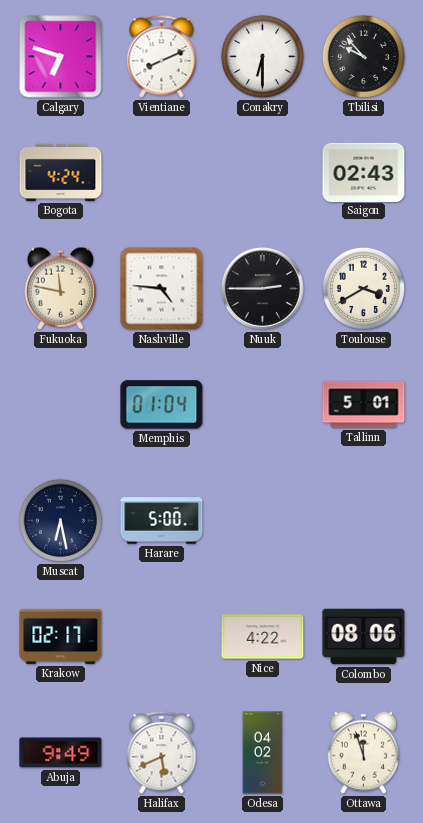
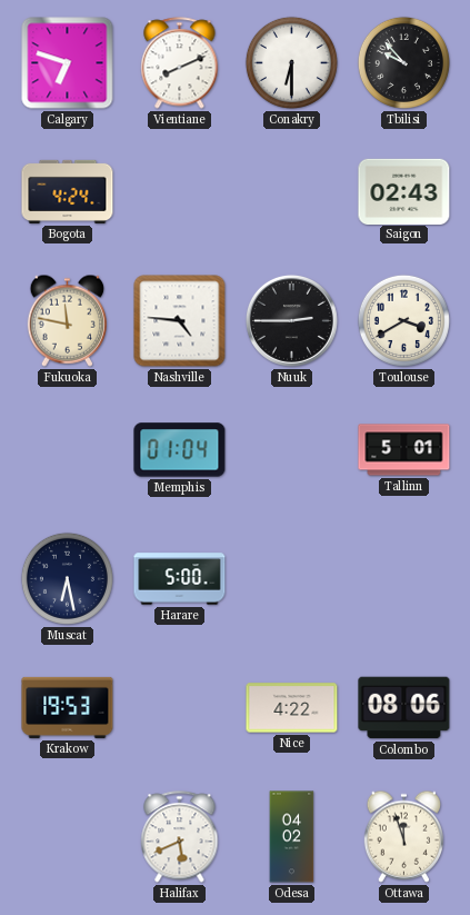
Krakow: 02:17 -> 19:53 (68, 707)
Abuja: 9:49 -> none (61, 753)
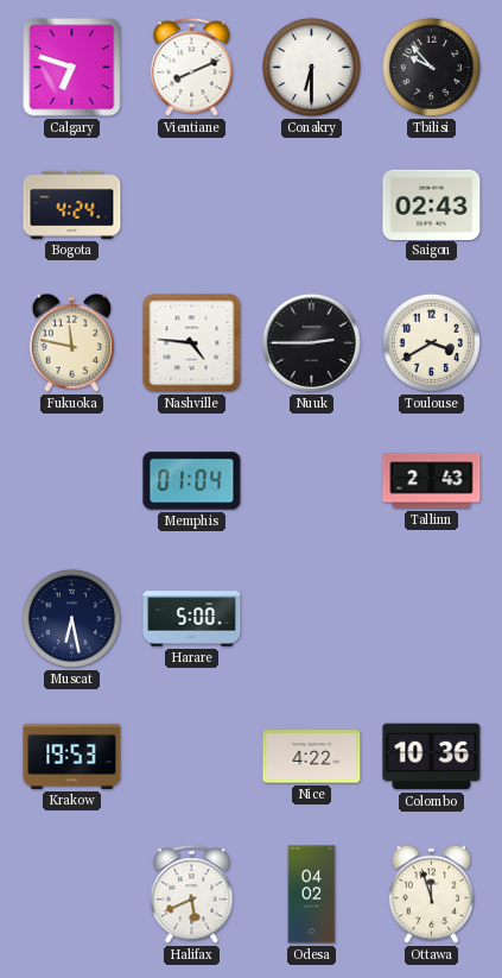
Tallinn: 5:01 -> 2:43 (432, 481)
Colombo: 08:06 -> 10:36 (432, 757)
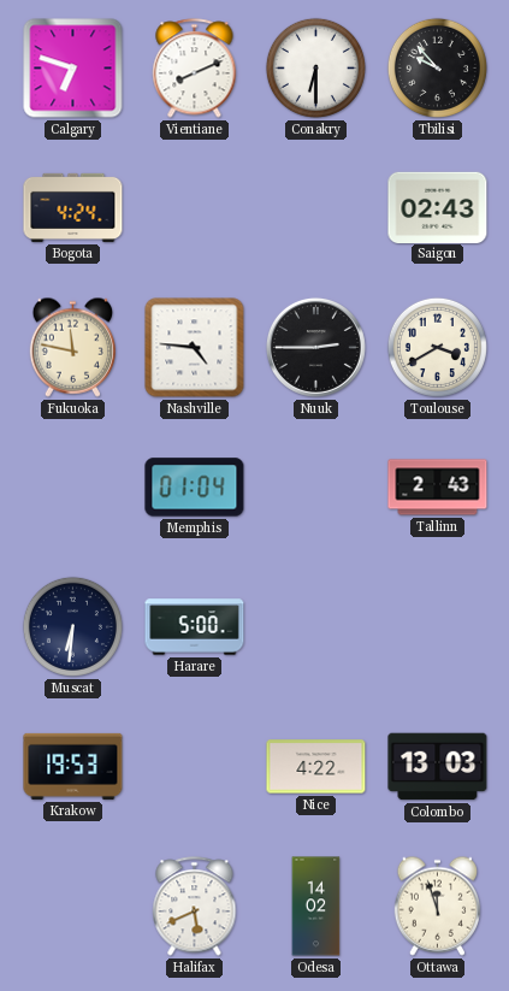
Muscat: 6:28 -> 6:31 (72, 626)
Colombo: 10:36 -> 13:03 (438, 767)
Odesa: 04:02 -> 14:02 (316, 907)
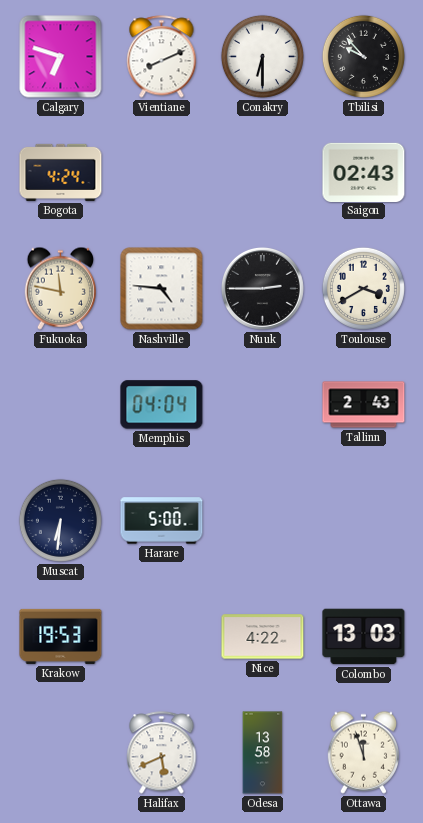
Memphis: 01:04 -> 04:04 (162, 405)
Odesa: 14:02 -> 13:58 (263, 753)
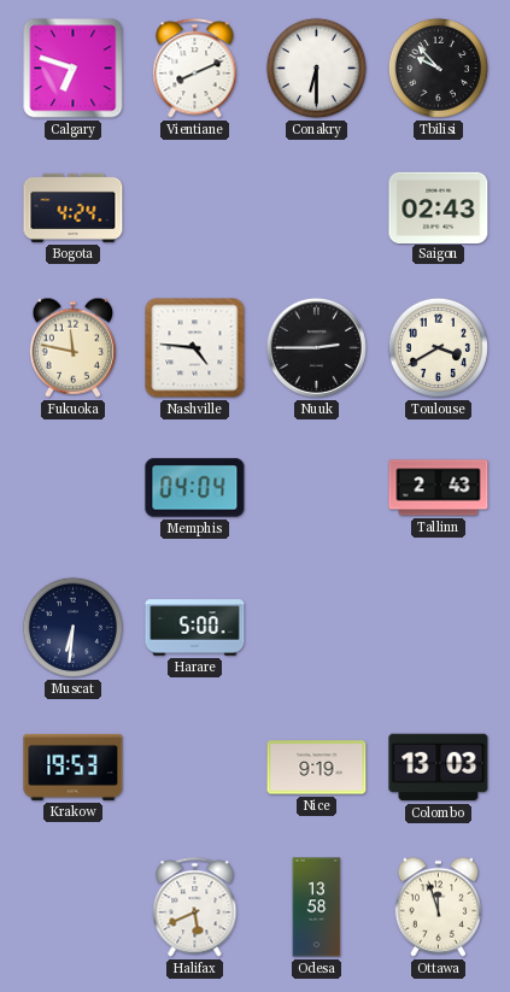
Nice: 4:22 -> 9:19 (317, 768)
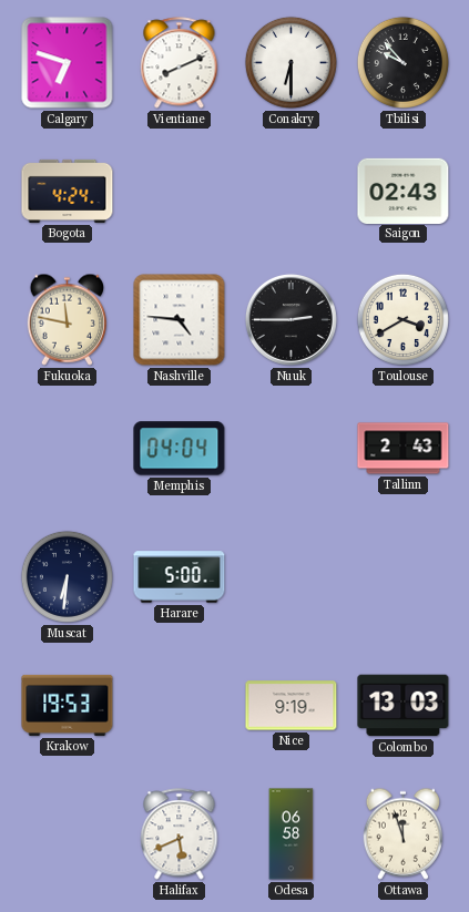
Odesa: 13:58 -> 06:58 (292, 834)
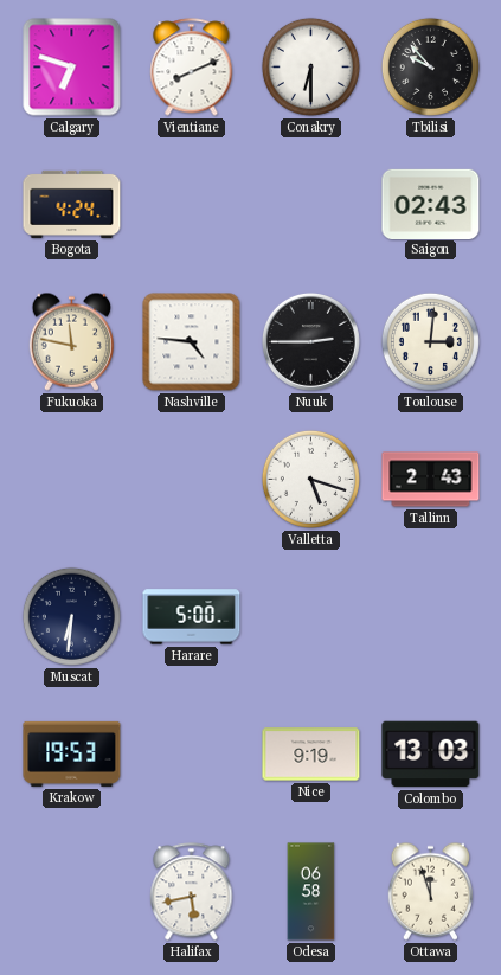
Toulouse: 3:40 -> 3:01 (430, 341)
Memphis: 04:04 -> none (180, 449)
Valletta: none -> 5:18 (310, 479)
Halifax: 5:41 -> 5:43 (192, 892)
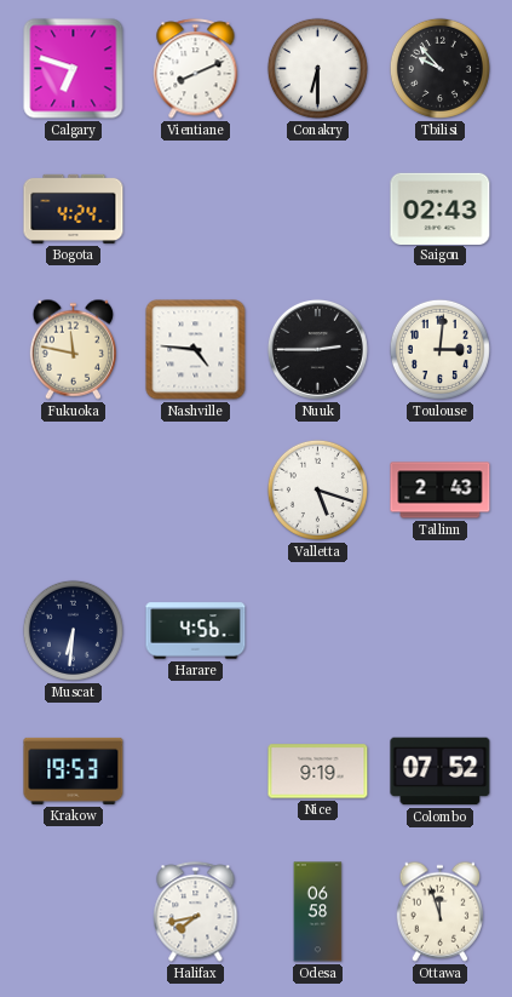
Harare: 5:00 -> 4:56 (196, 631)
Colombo: 13:03 -> 07:52 (441, 772)
Halifax: 5:43 -> 7:43 (196, 912)
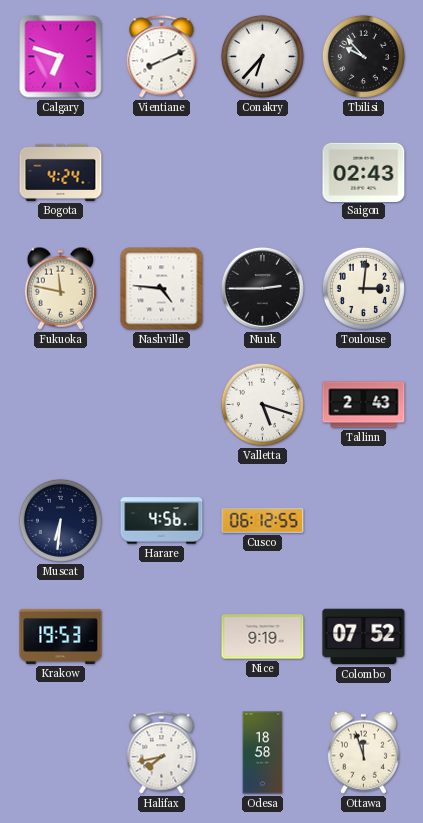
Conakry: 6:30 -> 6:37 (262, 56)
Cusco: none -> 06:12 (263, 521)
Odesa: 06:58 -> 18:58 (263, 753)
